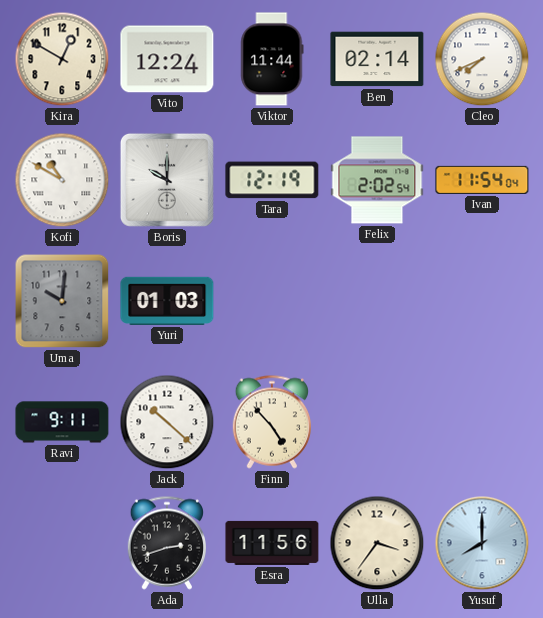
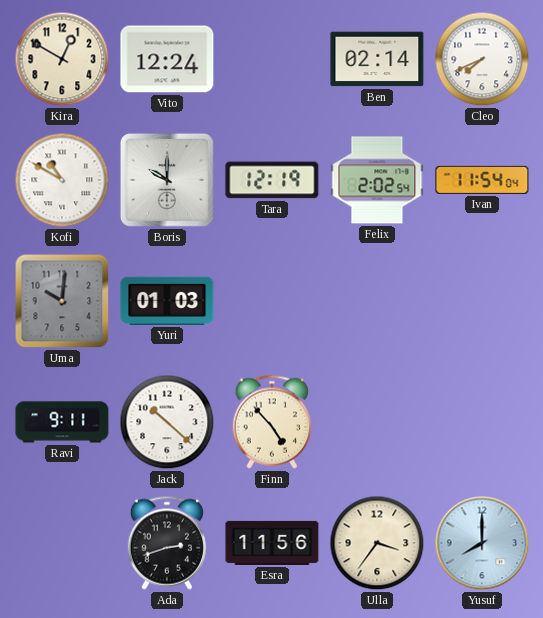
Viktor: 11:44 -> none (272, 59)
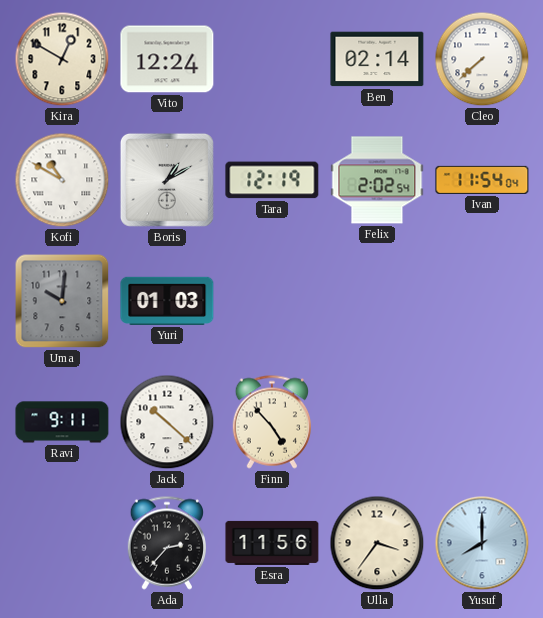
Cleo: 7:41 -> 7:38 (482, 59)
Boris: 10:00 -> 1:10 (167, 180)
Ada: 2:42 -> 2:37 (166, 543)
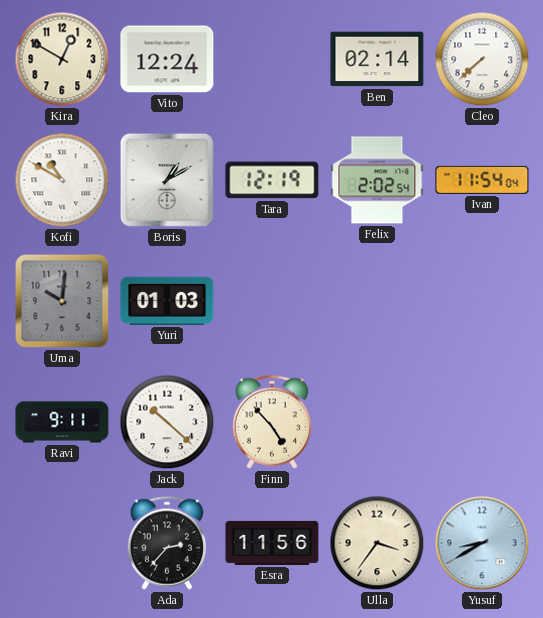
Yusuf: 8:00 -> 8:40 (482, 543)
